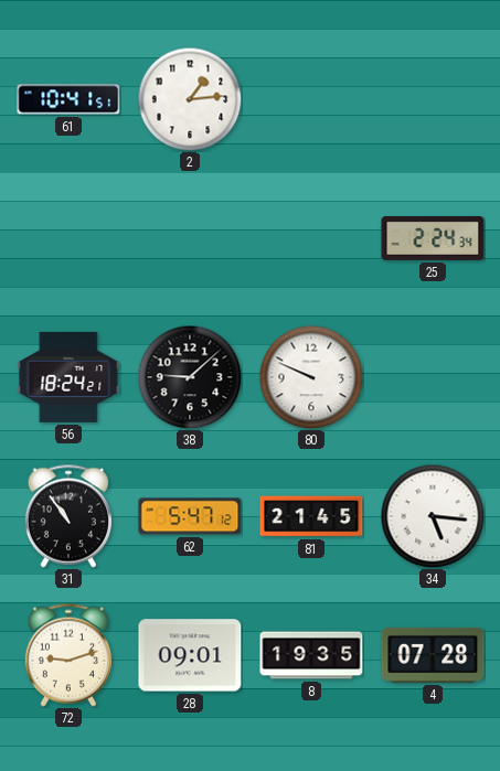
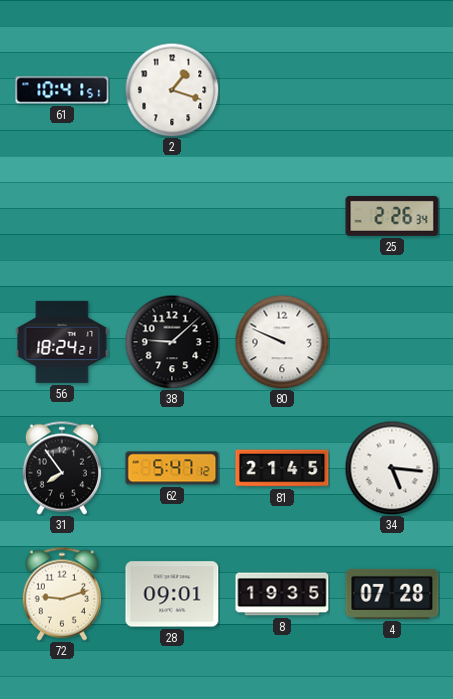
2: 1:14 -> 1:18 (172, 90)
25: 2:24 -> 2:26 (392, 216)
31: 10:54 -> 7:54 (62, 468)
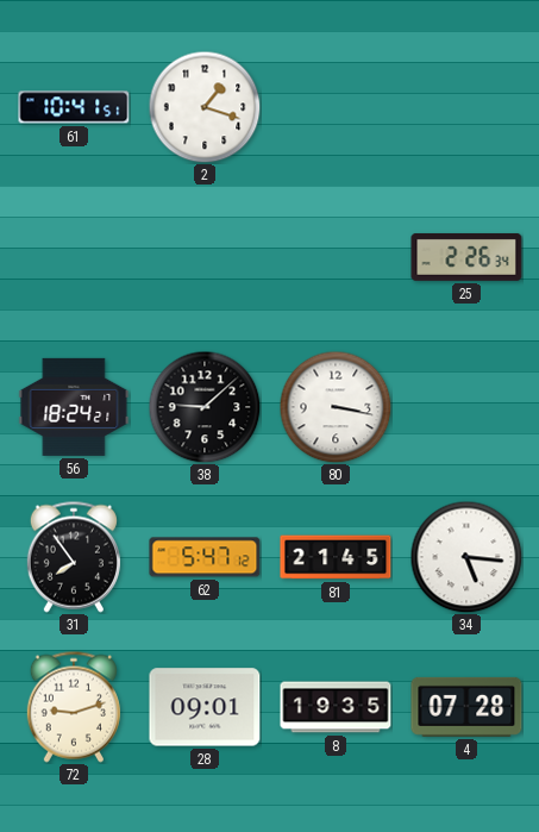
80: 9:49 -> 3:17 (336, 407)
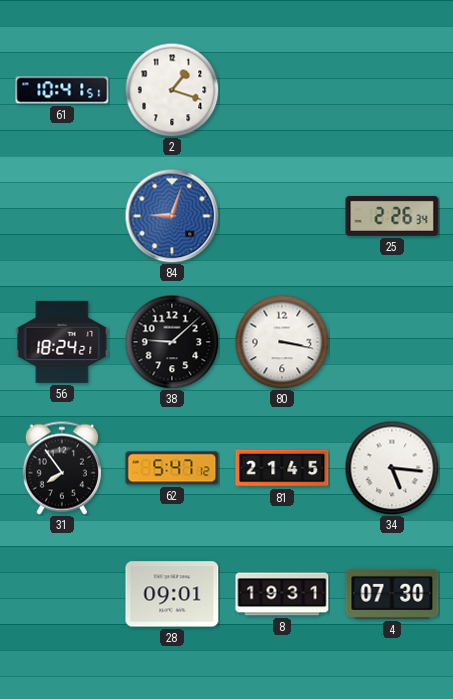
84: none -> 9:03 (172, 216)
72: 9:12 -> none (74, 707)
8: 19:35 -> 19:31 (282, 594)
4: 07:28 -> 07:30 (392, 594)
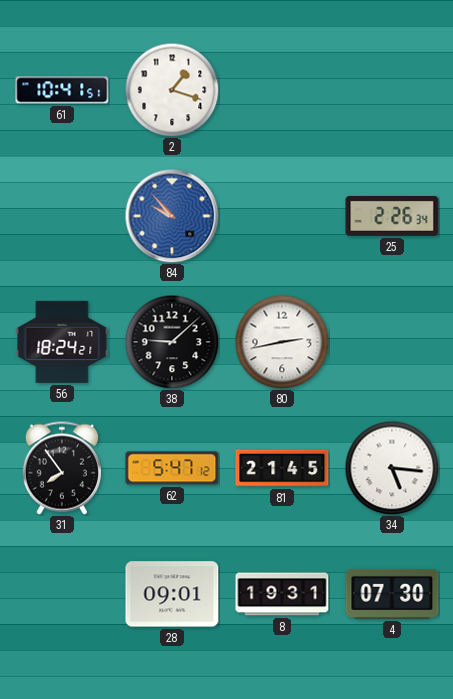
84: 9:03 -> 9:53 (172, 216)
80: 3:17 -> 2:43 (282, 342)
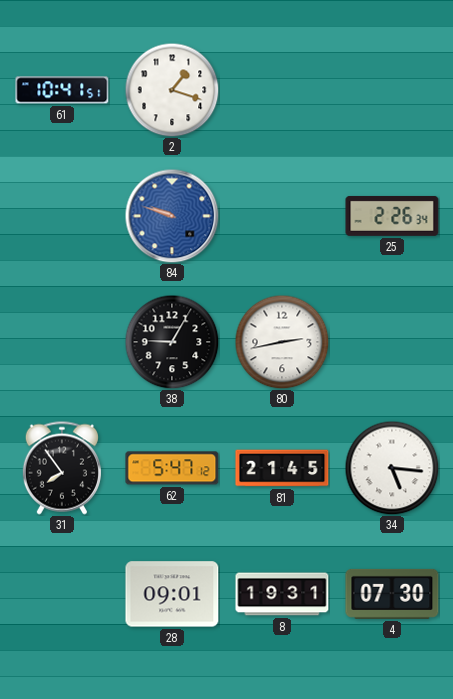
84: 9:53 -> 9:48 (172, 216)
56: 18:24 -> none (62, 342)
38: 9:08 -> 9:05 (172, 342)
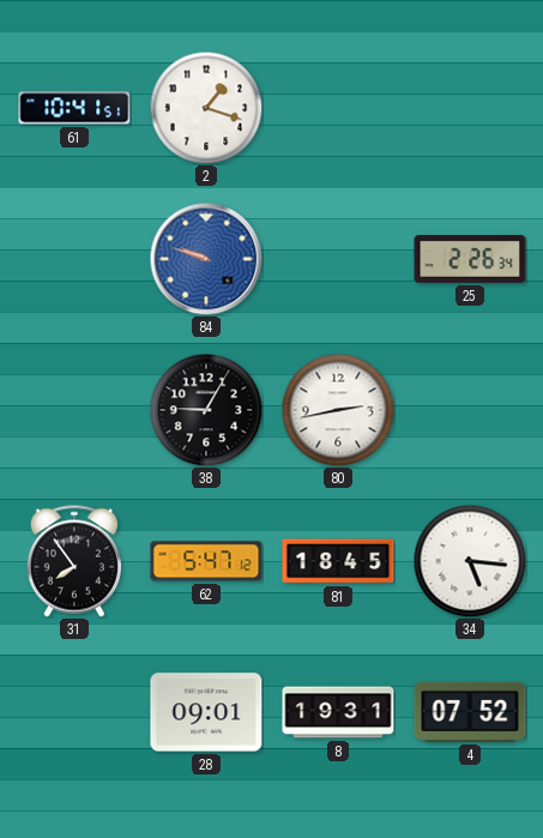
81: 21:45 -> 18:45 (338, 561)
4: 07:30 -> 07:52 (470, 712)
